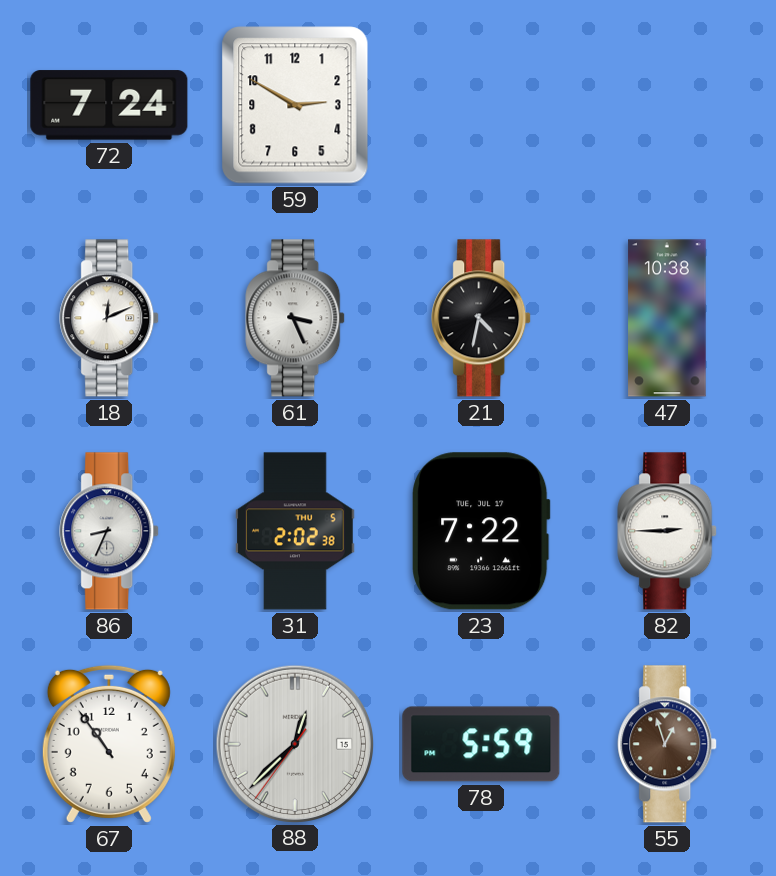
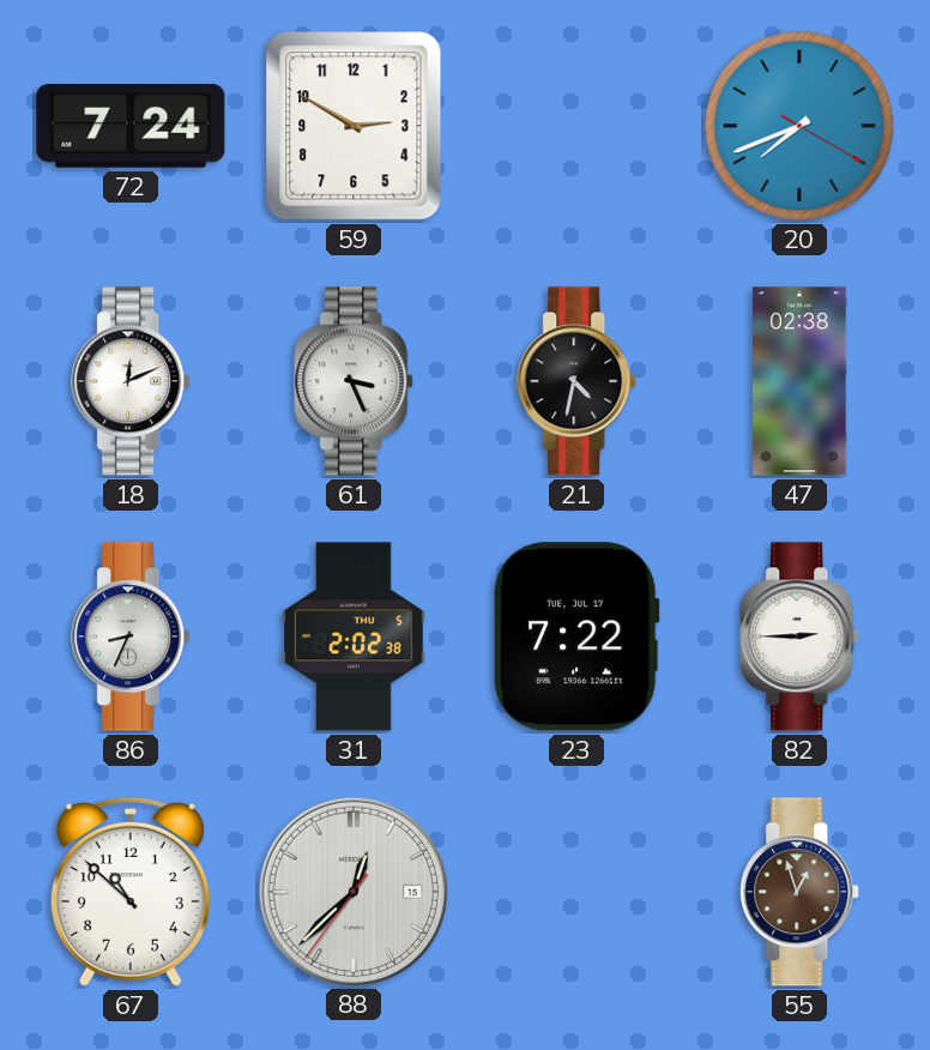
20: none -> 7:41 (799, 126)
47: 10:38 -> 02:38 (799, 381)
67: 10:54 -> 10:52 (131, 892)
78: 5:59 -> none (481, 744)
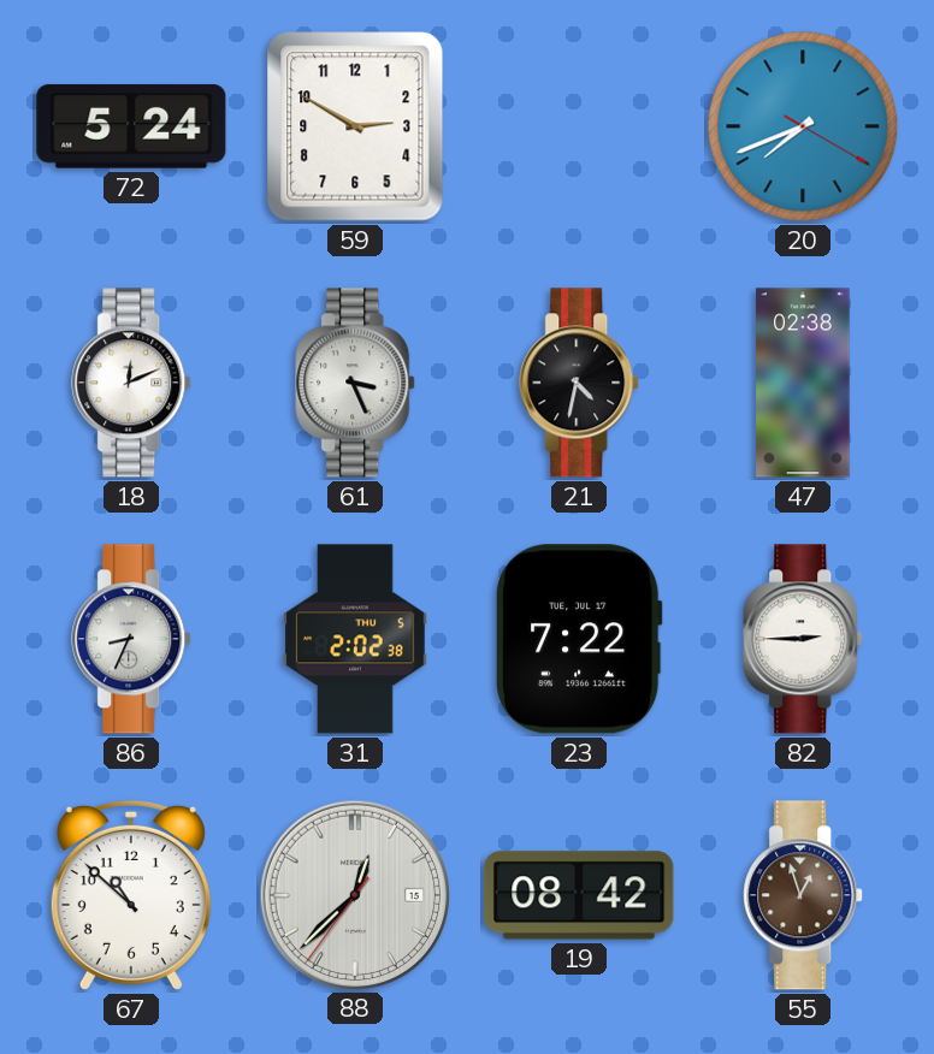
72: 7:24 -> 5:24 (131, 126)
19: none -> 08:42 (579, 895)
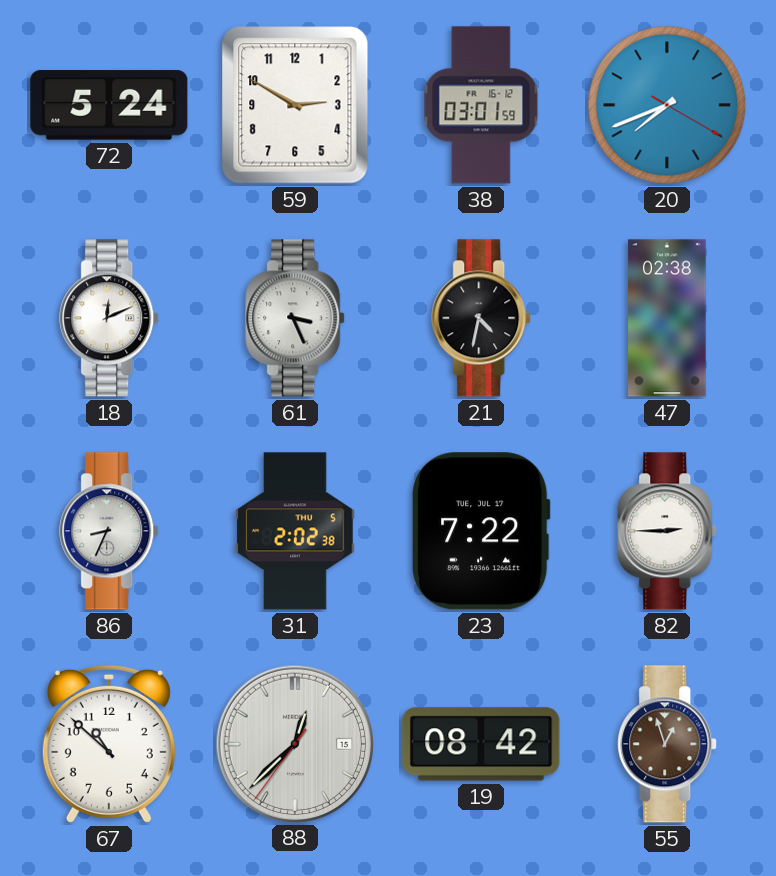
38: none -> 03:01 (481, 105)
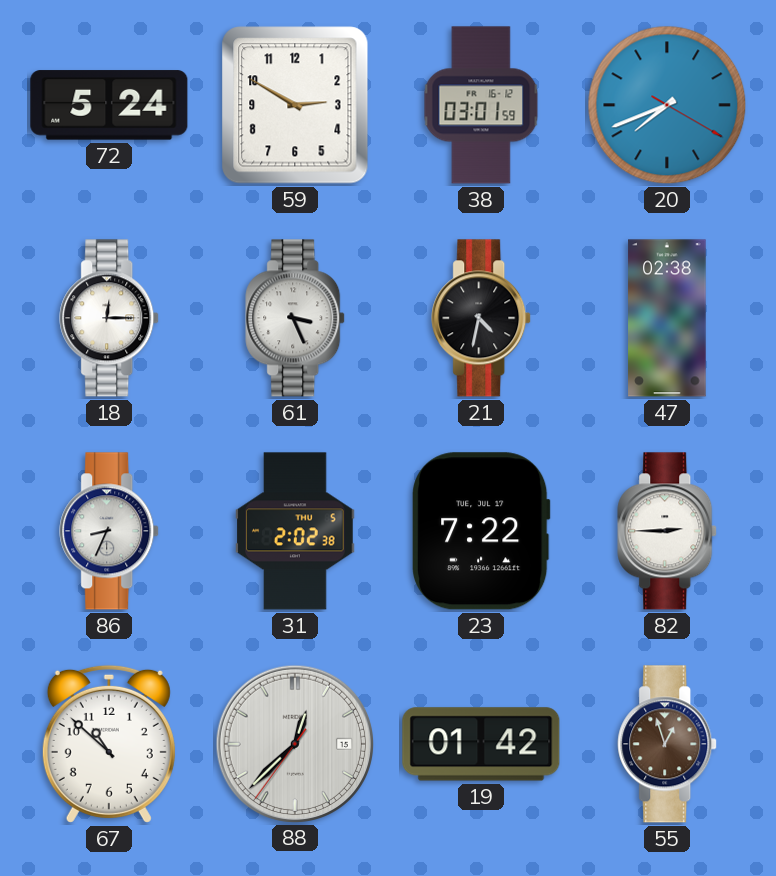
18: 12:11 -> 12:15 (110, 318)
19: 08:42 -> 01:42 (481, 744)
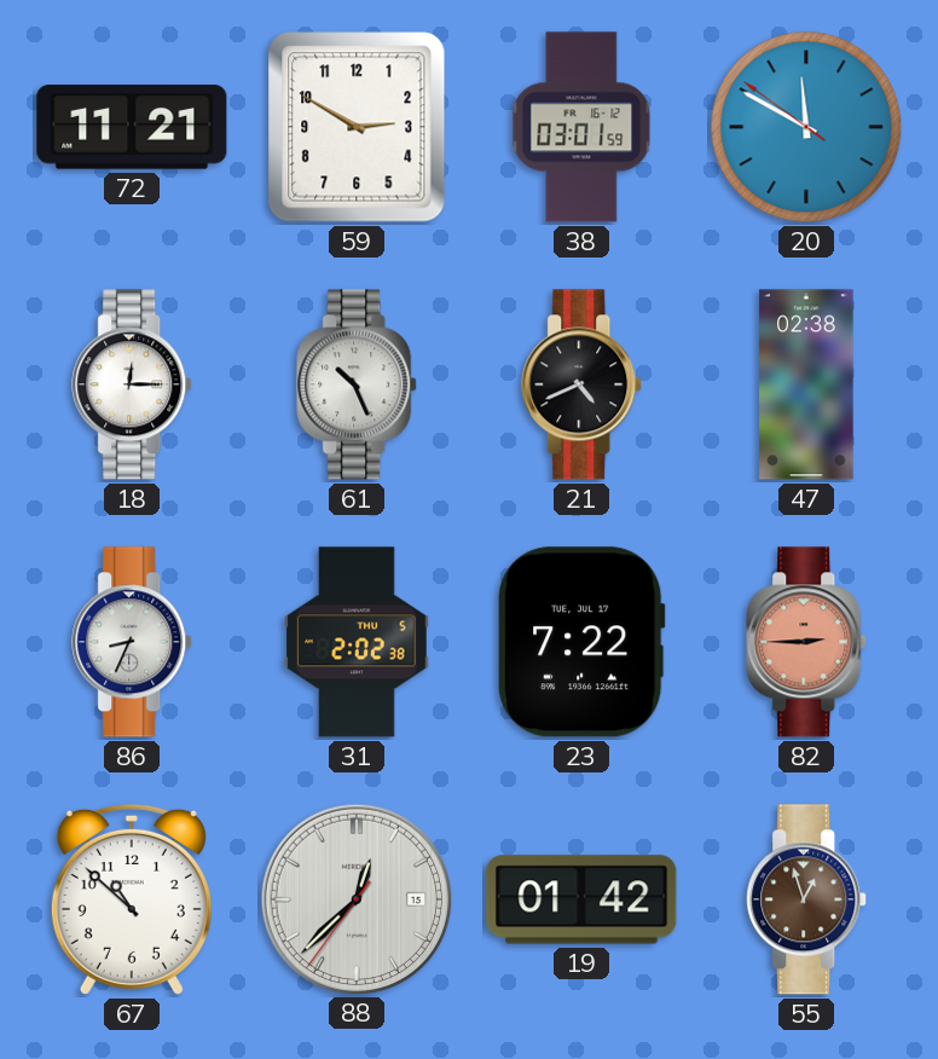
72: 5:24 -> 11:21 (132, 127)
20: 7:41 -> 11:49 (806, 127)
61: 3:26 -> 10:26 (358, 384)
21: 4:32 -> 4:41 (583, 384)
82 dial: white -> salmon (807, 642)
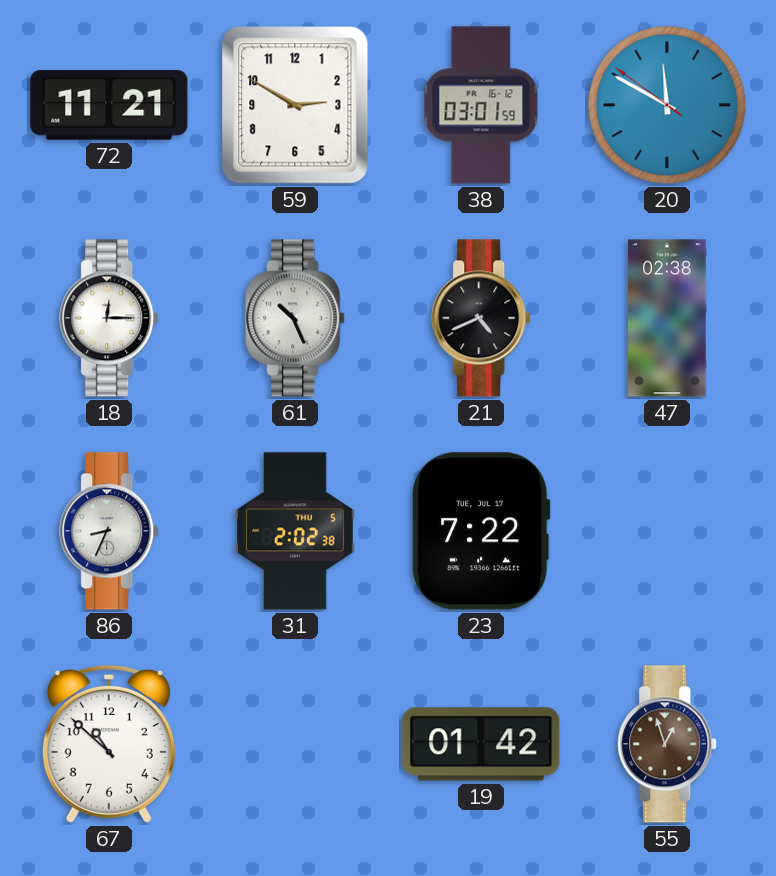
82: 2:45 -> none (807, 642)
88: 12:37 -> none (355, 898)
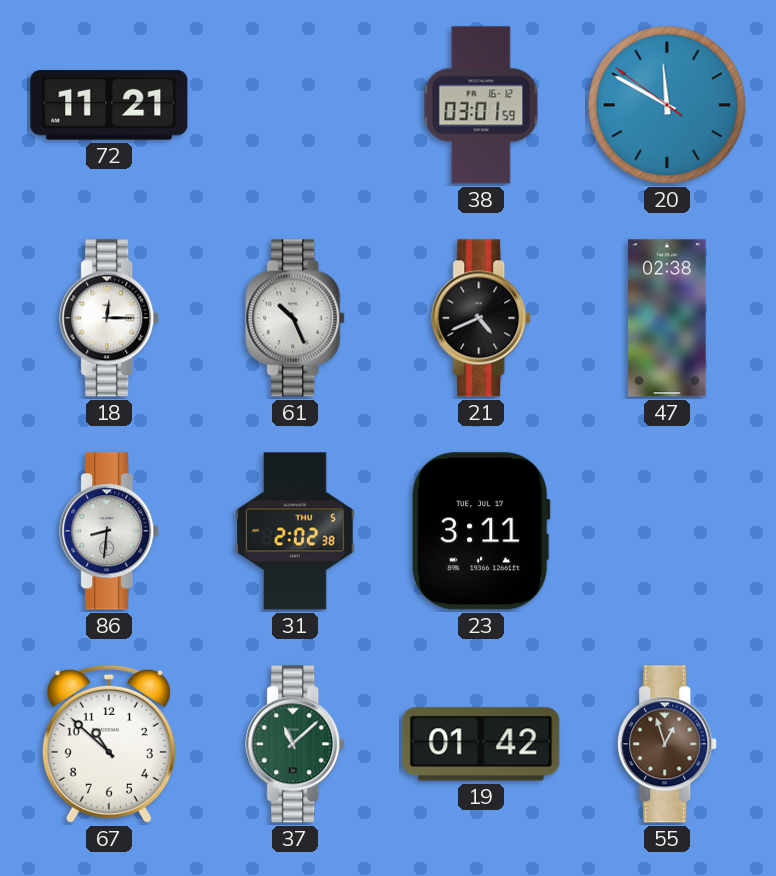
59: 2:50 -> none (295, 105)
86: 8:34 -> 8:31 (110, 531)
23: 7:22 -> 3:11 (481, 531)
37: none -> 11:08 (296, 744)
